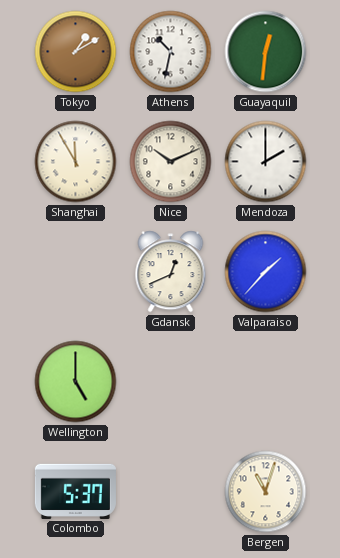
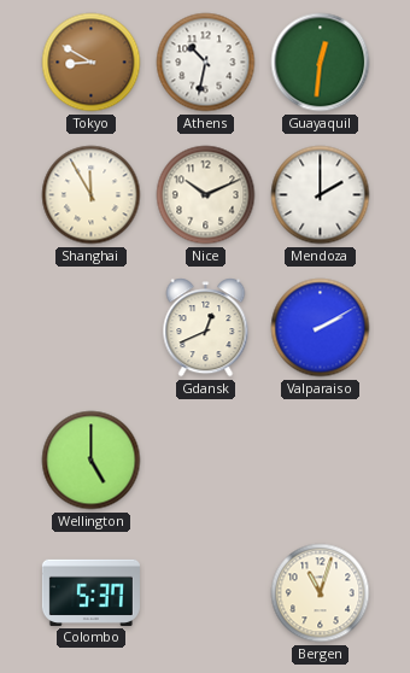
Tokyo: 1:10 -> 8:50 (92, 63)
Valparaiso: 1:37 -> 2:10 (321, 328)
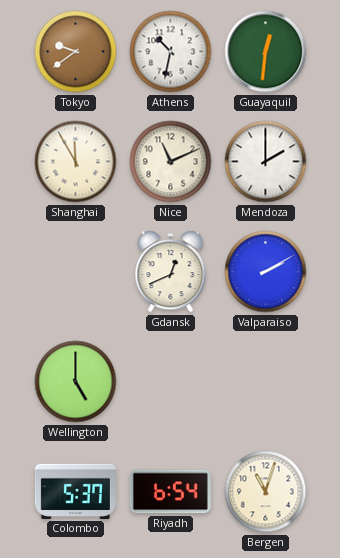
Tokyo: 8:50 -> 9:39 (76, 52)
Nice: 10:11 -> 11:11 (171, 162)
Riyadh: none -> 6:54 (170, 492)
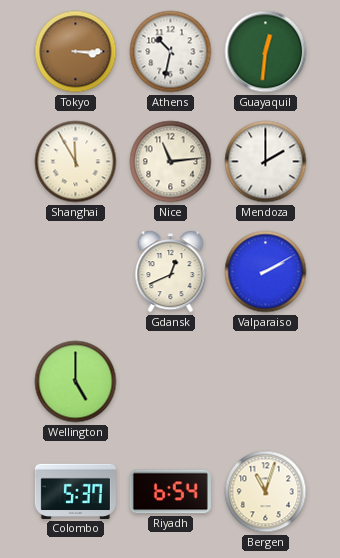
Tokyo: 9:39 -> 3:15 (76, 52)
Nice: 11:11 -> 11:14 (171, 162)
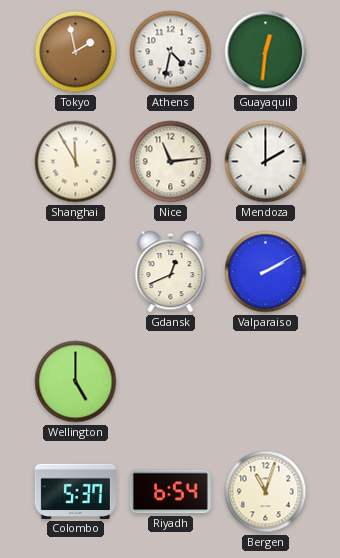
Tokyo: 3:15 -> 1:58 (76, 52)
Athens: 10:32 -> 4:32 (171, 52)
